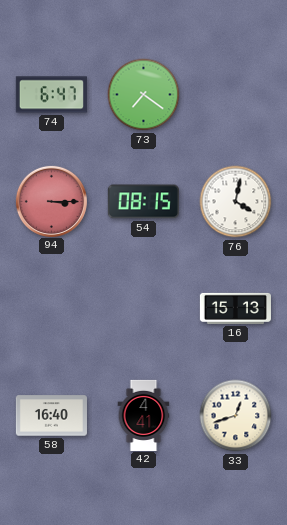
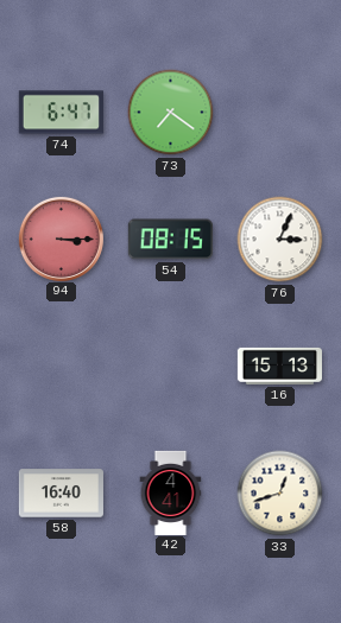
76: 4:02 -> 3:04 (280, 240)
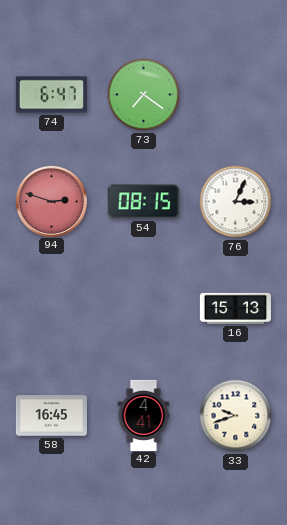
94: 3:15 -> 2:48 (51, 201)
58: 16:40 -> 16:45 (51, 416)
33: 12:42 -> 9:42 (236, 416)
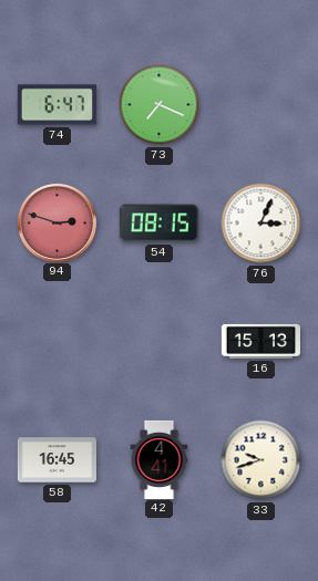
73: 7:21 -> 7:19 (160, 105)
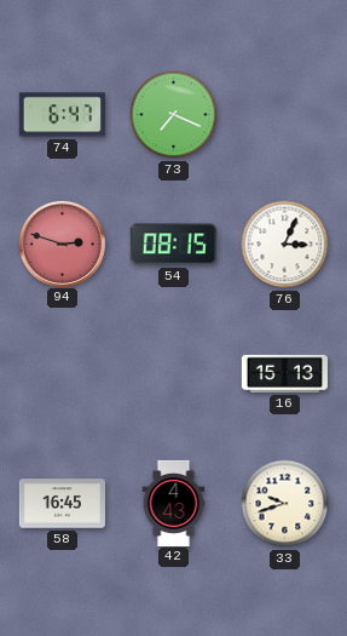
42: 4:41 -> 4:43 (174, 503)
